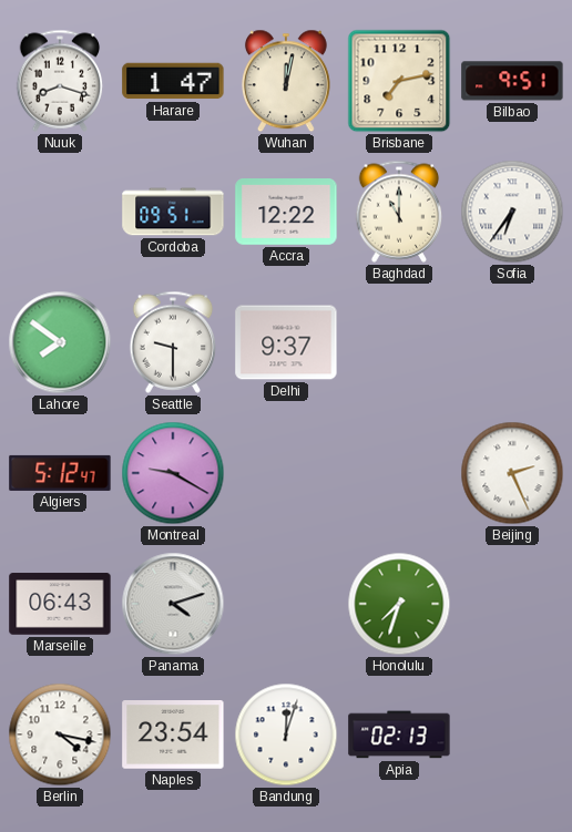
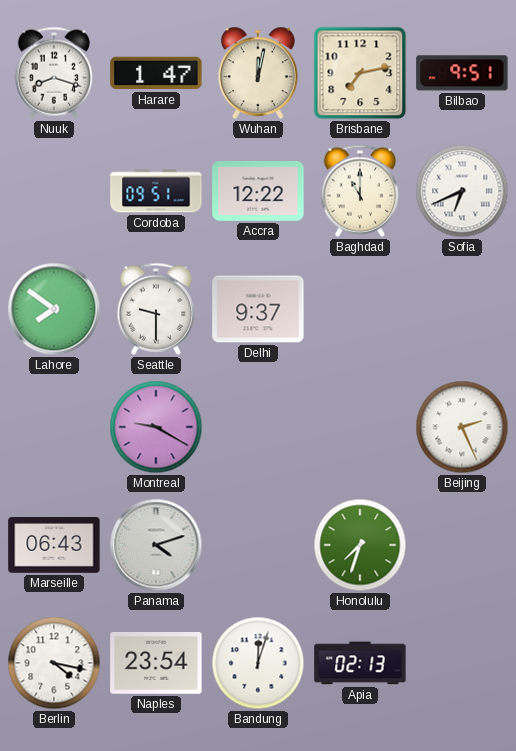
Sofia: 6:36 -> 6:41 (462, 191)
Algiers: 5:12 -> none (60, 473)
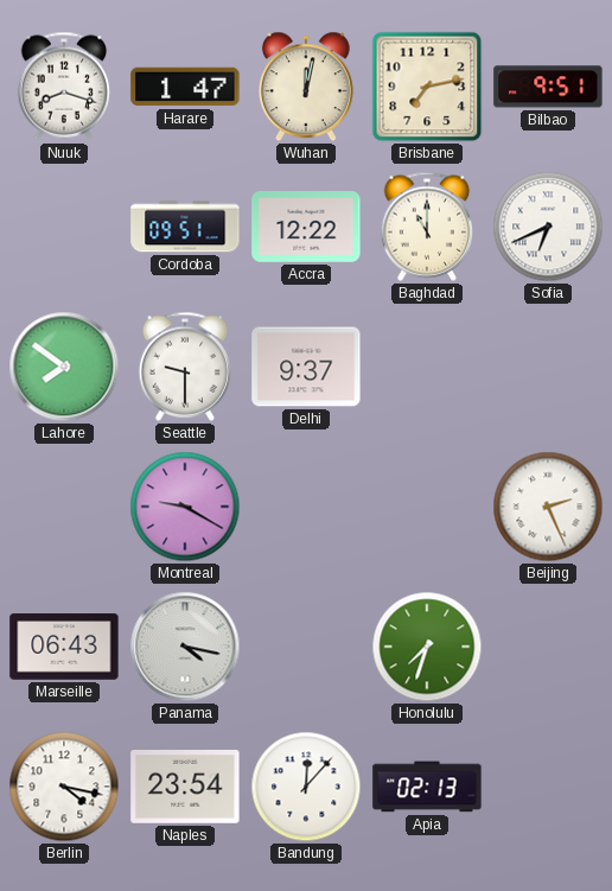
Panama: 4:12 -> 4:17 (185, 647)
Bandung: 12:03 -> 12:07 (306, 787)
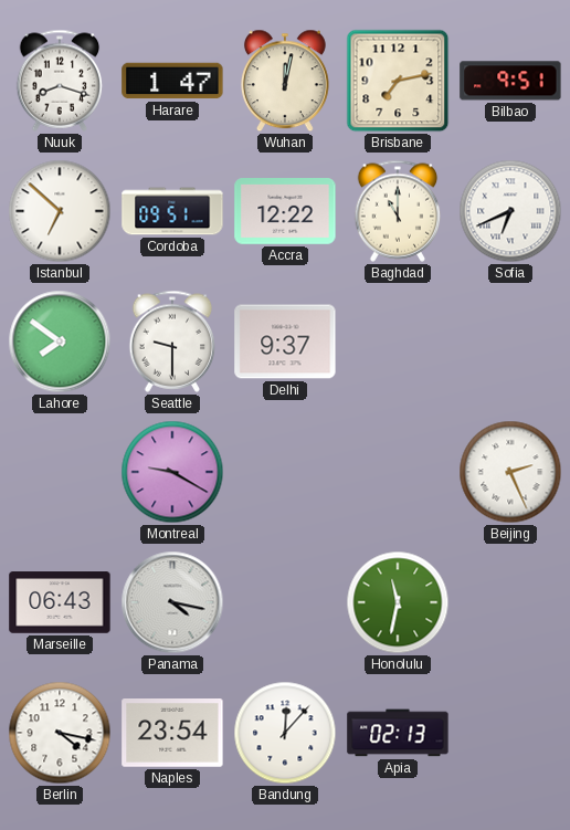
Istanbul: none -> 6:52 (60, 211)
Honolulu: 7:33 -> 11:32 (398, 602)
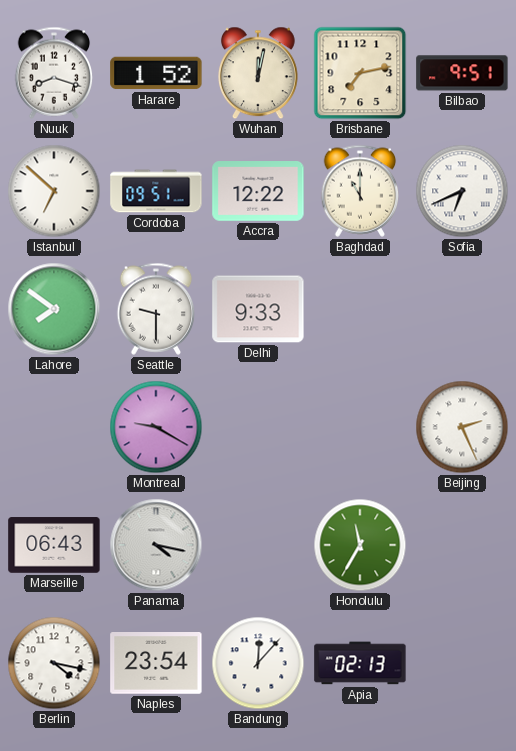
Harare: 1:47 -> 1:52 (156, 73)
Delhi: 9:37 -> 9:33 (258, 309)
Honolulu: 11:32 -> 11:35 (360, 545)
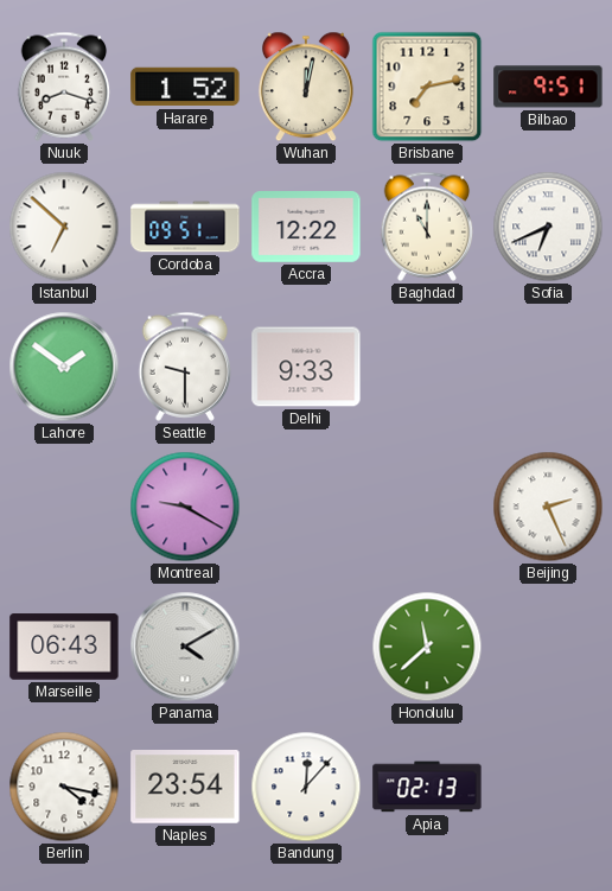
Lahore: 7:51 -> 1:51 (64, 367)
Panama: 4:17 -> 4:10 (185, 647)
Honolulu: 11:35 -> 11:38 (427, 647)
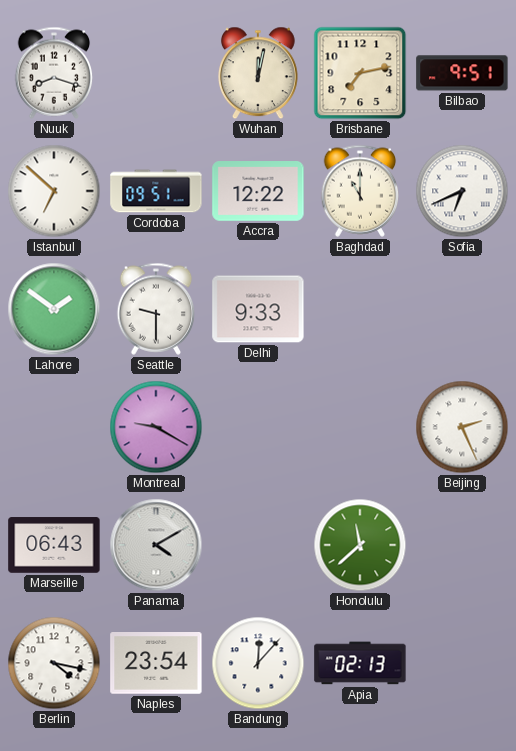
Harare: 1:52 -> none (185, 87)
